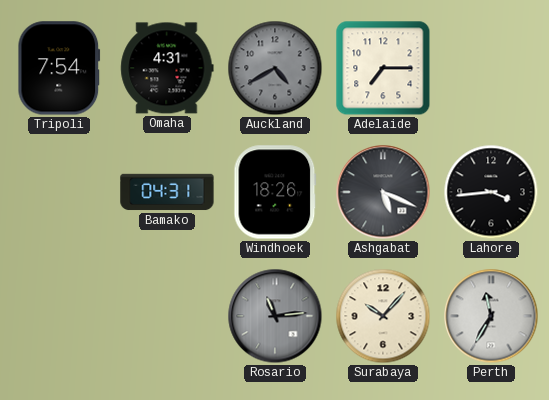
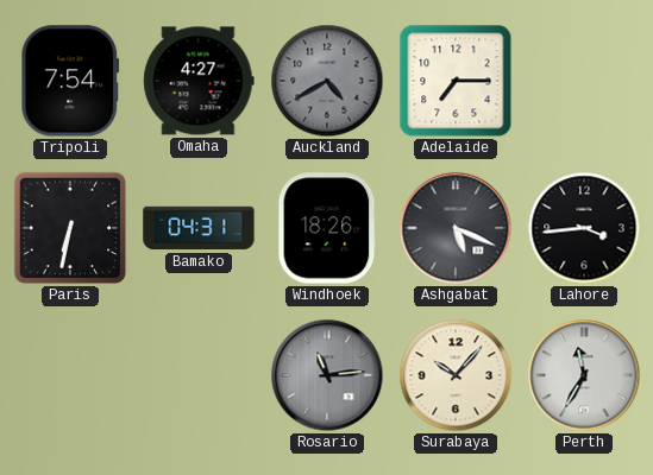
Omaha: 4:31 -> 4:27 (199, 81)
Paris: none -> 6:32 (70, 228)
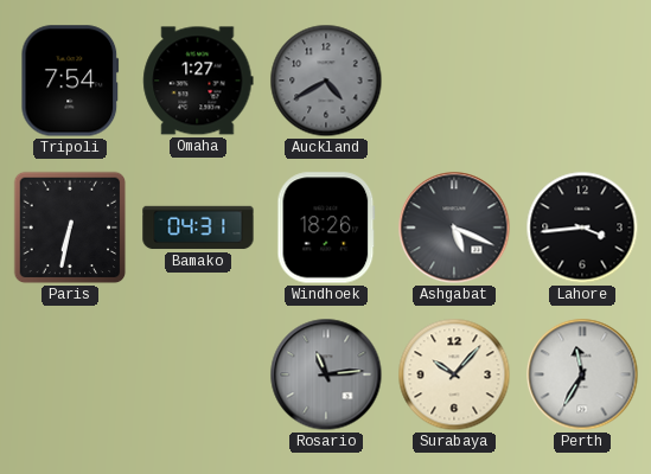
Omaha: 4:27 -> 1:27 (198, 81)
Adelaide: 7:15 -> none (456, 81)
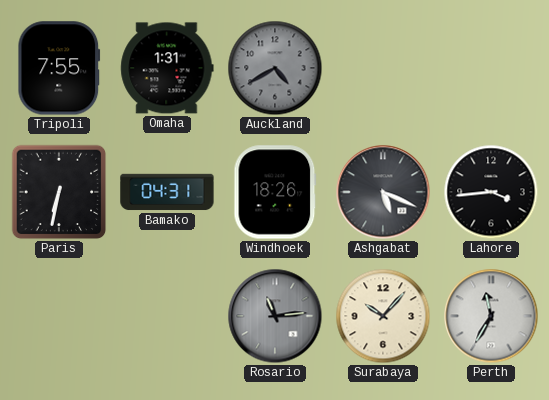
Tripoli: 7:54 -> 7:55 (59, 68)
Omaha: 1:27 -> 1:31 (167, 68)
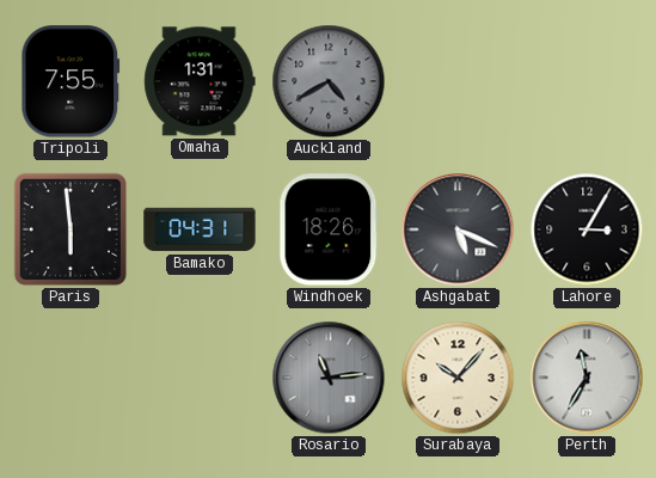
Paris: 6:32 -> 5:59 (70, 229)
Lahore: 3:44 -> 3:05 (587, 229)
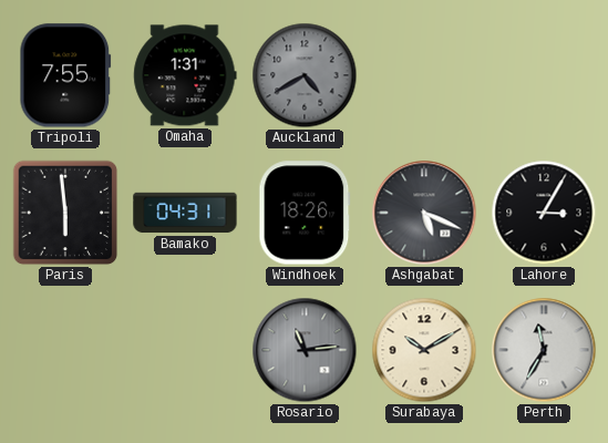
Surabaya: 10:07 -> 10:10 (424, 350)
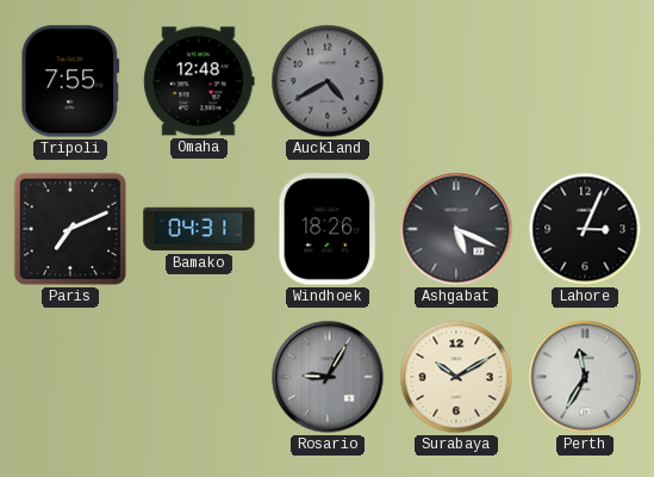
Omaha: 1:31 -> 12:48 (199, 81)
Paris: 5:59 -> 7:11 (70, 229)
Lahore: 3:05 -> 3:04 (585, 229)
Rosario: 11:14 -> 9:05 (328, 377)
